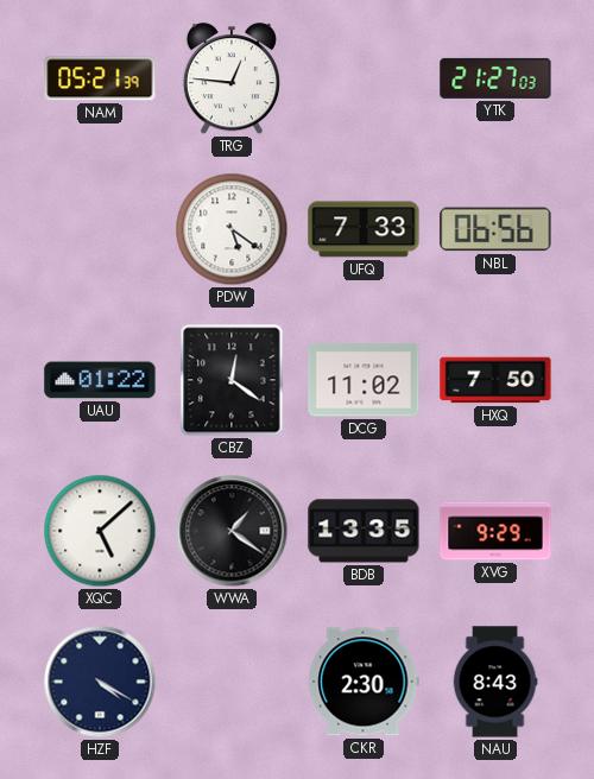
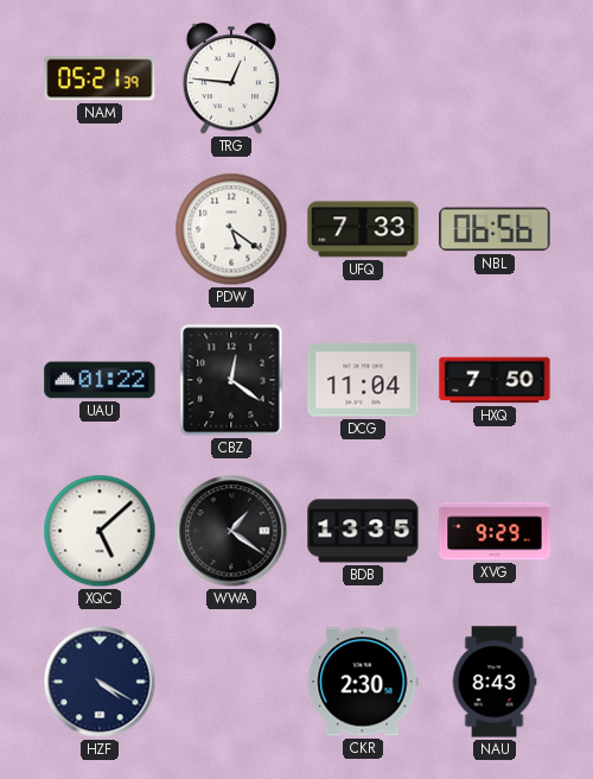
YTK: 21:27 -> none (495, 78)
DCG: 11:02 -> 11:04 (363, 380)
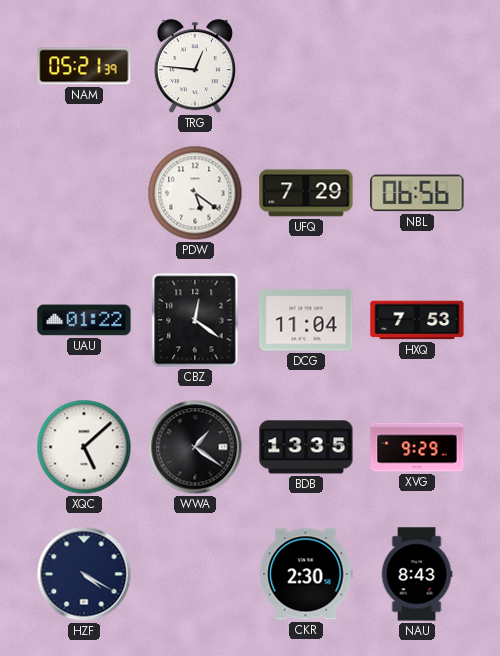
UFQ: 7:33 -> 7:29 (306, 193)
HXQ: 7:50 -> 7:53 (417, 320)
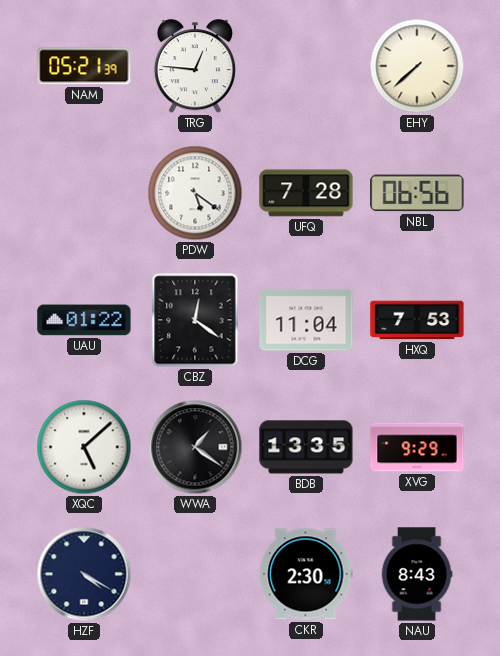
EHY: none -> 7:38 (417, 66)
UFQ: 7:29 -> 7:28 (306, 193)
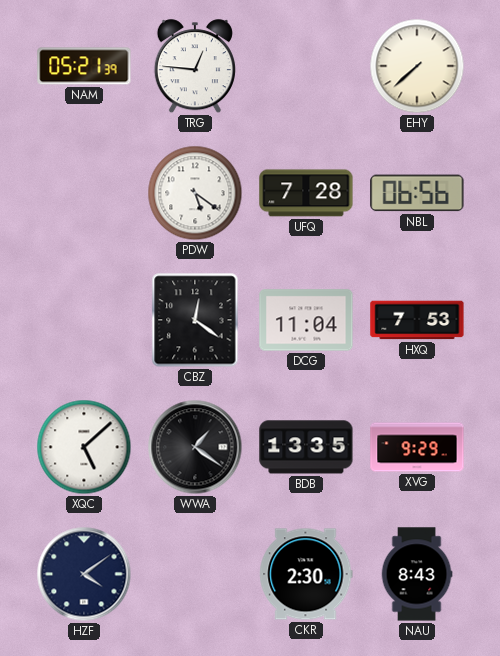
UAU: 01:22 -> none (84, 320)
HZF: 4:20 -> 4:09 (84, 574)
